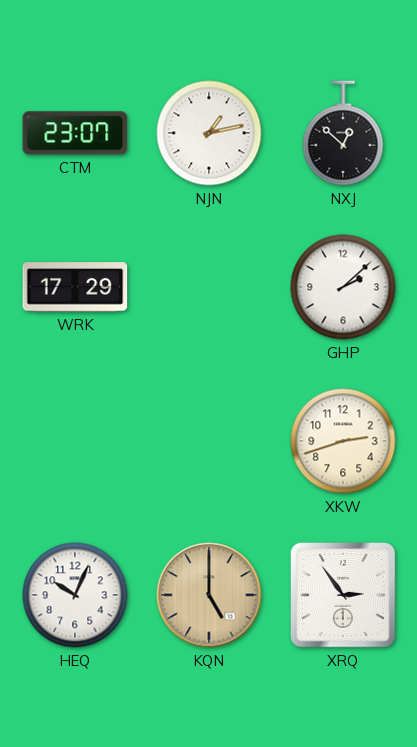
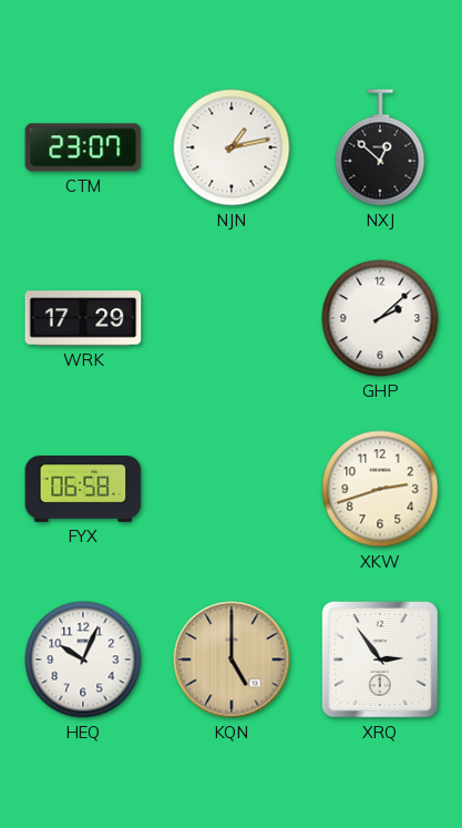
FYX: none -> 06:58 (83, 489)
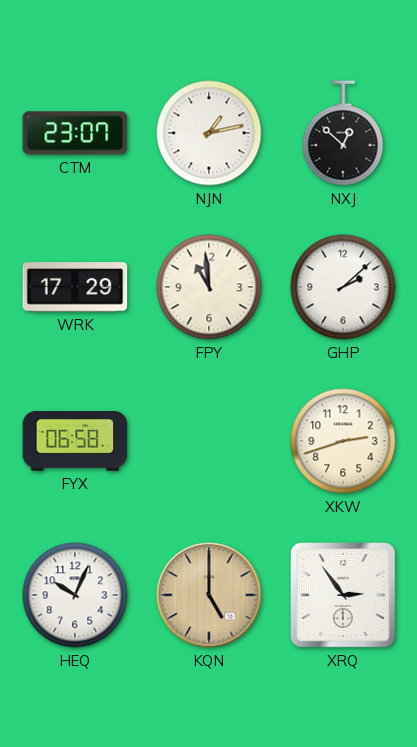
FPY: none -> 10:59 (209, 287)
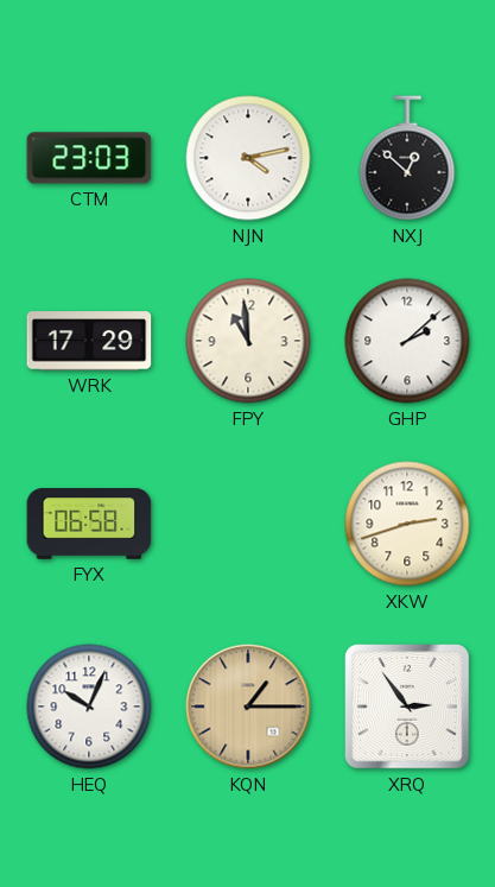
CTM: 23:07 -> 23:03 (89, 158)
NJN: 1:13 -> 4:13 (248, 158)
KQN: 5:00 -> 1:15 (248, 707)
